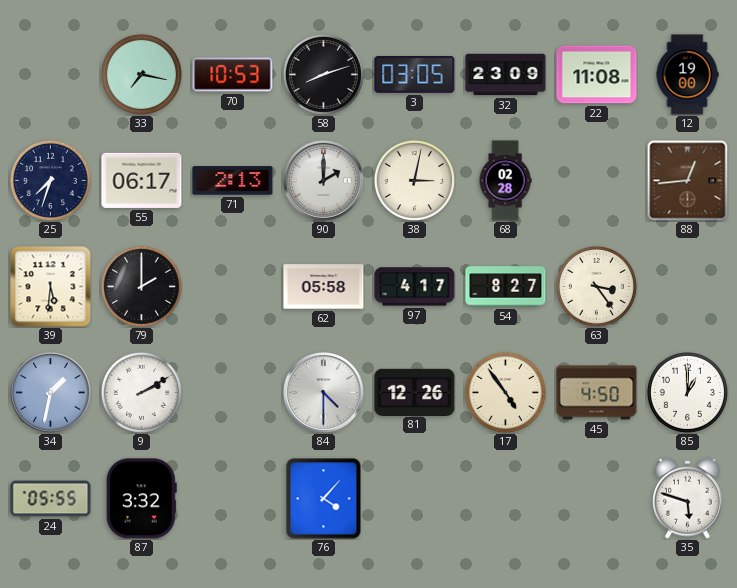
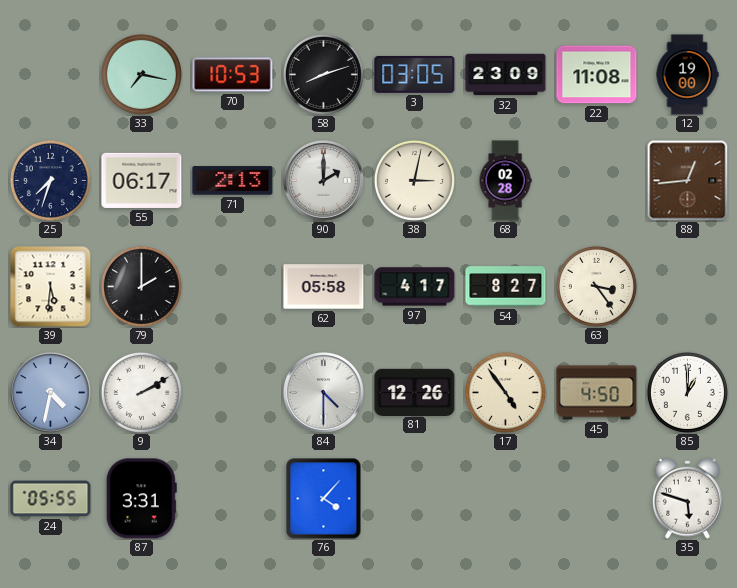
34: 1:32 -> 4:32 (51, 393)
87: 3:32 -> 3:31 (141, 499)
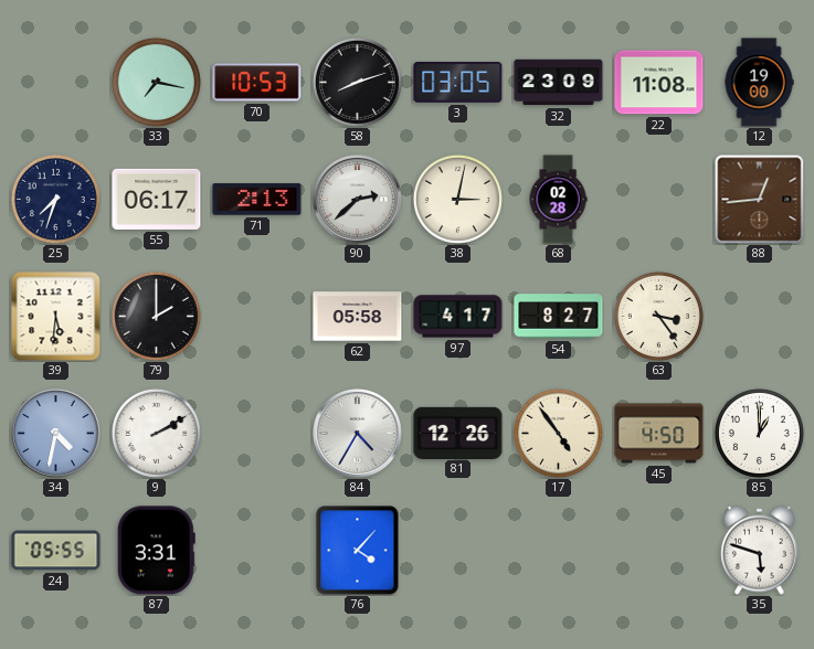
90: 2:00 -> 2:38 (358, 200)
84: 4:30 -> 4:35 (358, 434)
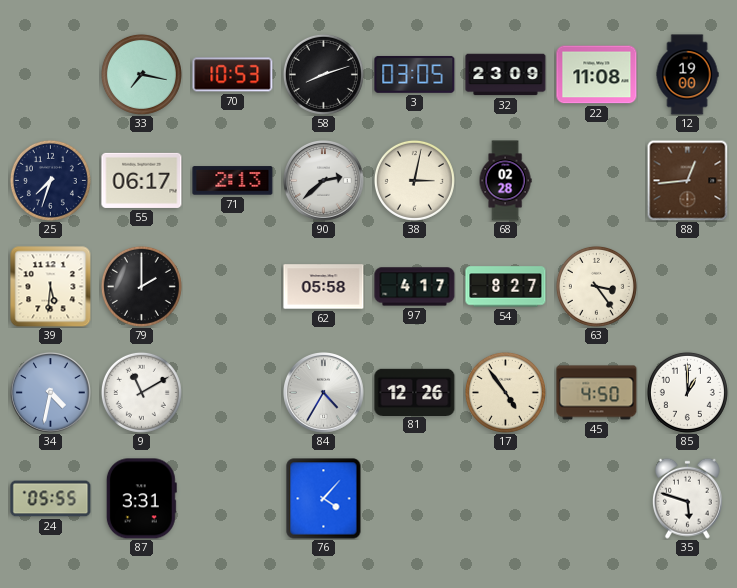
9: 2:10 -> 11:10 (141, 392)
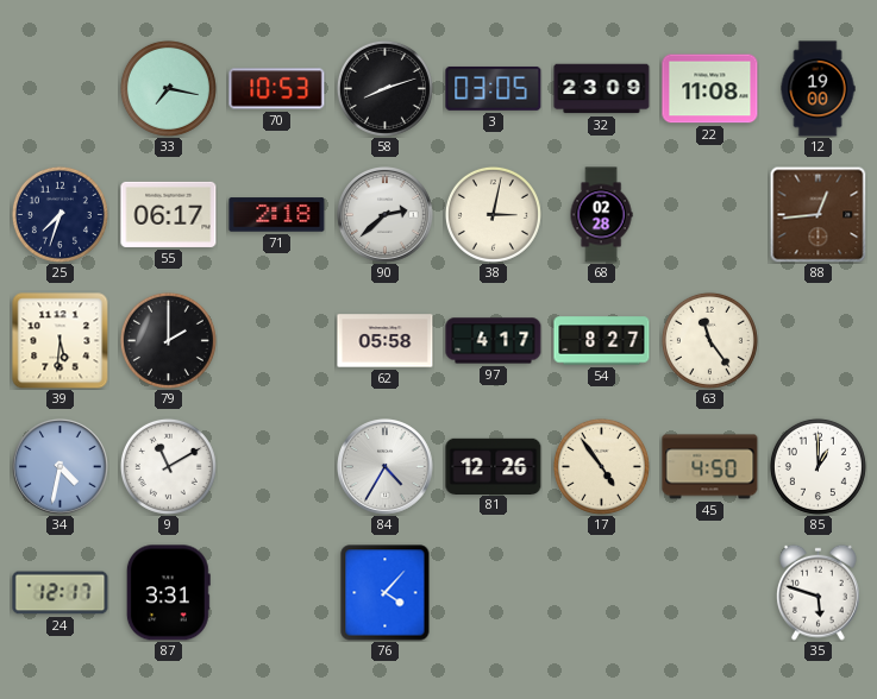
71: 2:13 -> 2:18 (277, 215)
63: 3:24 -> 11:24 (709, 340)
24: 05:55 -> 12:17 (61, 593)
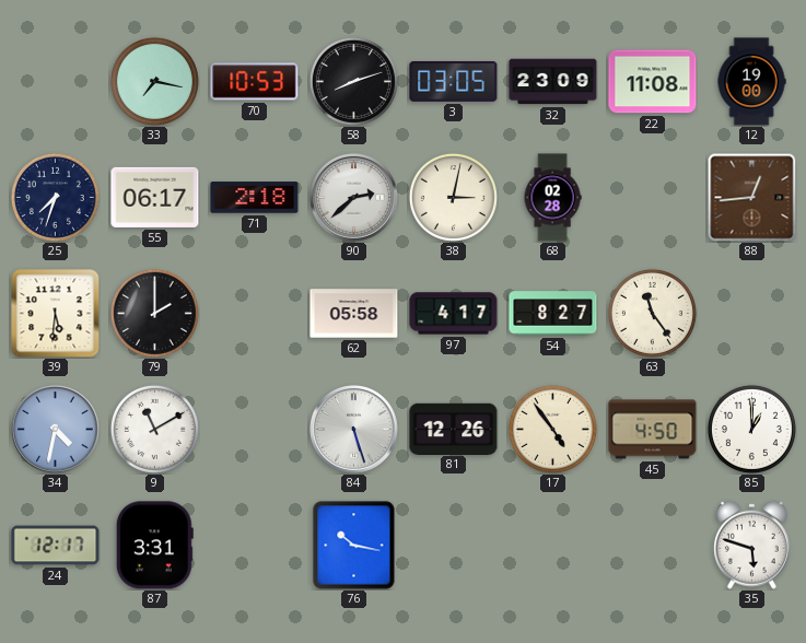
84: 4:35 -> 5:27 (354, 430)
76: 4:07 -> 10:17 (354, 546)
